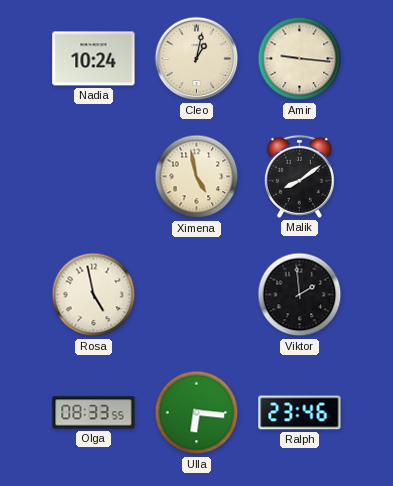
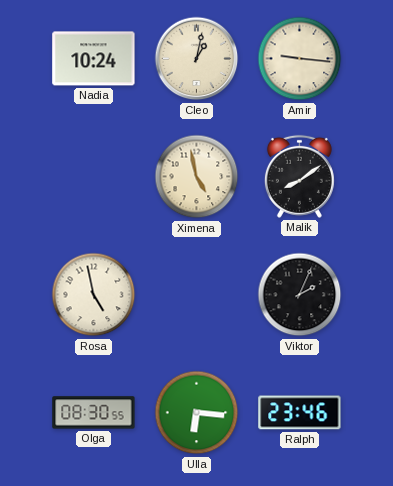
Viktor: 1:59 -> 2:04 (300, 295)
Olga: 08:33 -> 08:30 (94, 413)
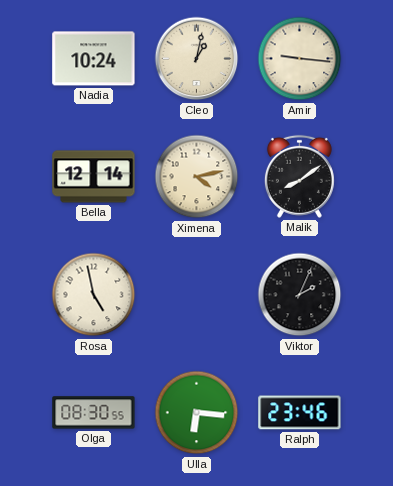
Bella: none -> 12:14 (94, 177)
Ximena: 4:58 -> 4:13 (197, 177)
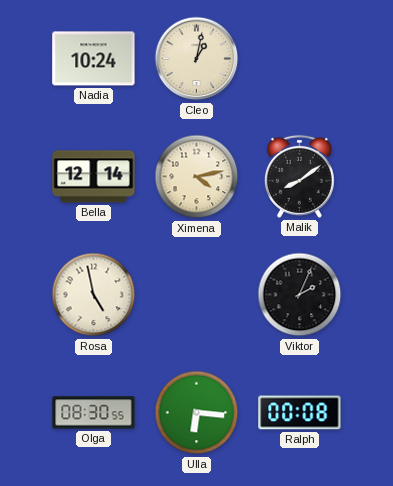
Amir: 9:16 -> none (300, 59)
Ralph: 23:46 -> 00:08 (300, 413)
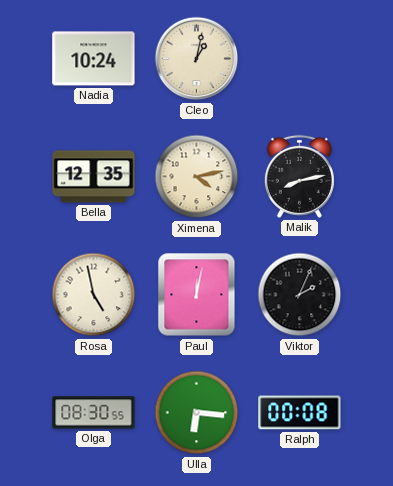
Bella: 12:14 -> 12:35 (94, 177)
Malik: 8:09 -> 8:13 (299, 176)
Paul: none -> 12:02 (197, 295)
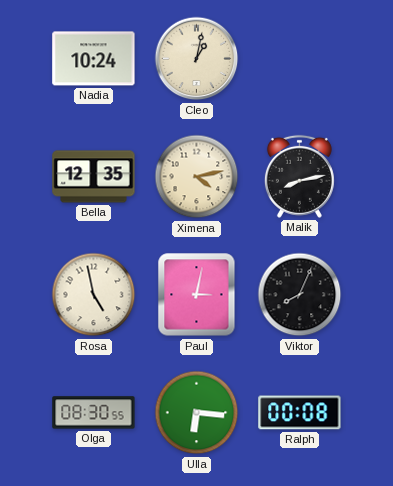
Paul: 12:02 -> 3:02 (197, 295)
Viktor: 2:04 -> 8:04 (300, 295)
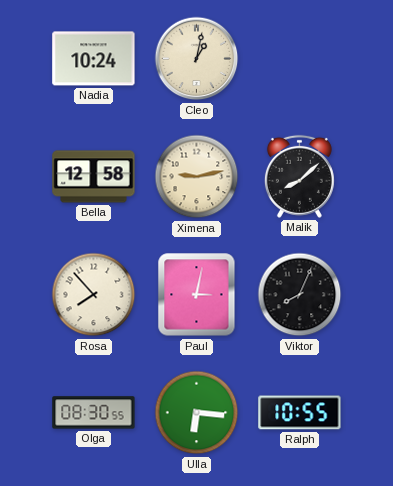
Bella: 12:35 -> 12:58 (94, 177)
Ximena: 4:13 -> 9:13 (197, 177)
Malik: 8:13 -> 8:08 (299, 176)
Rosa: 4:58 -> 7:53 (94, 295)
Ralph: 00:08 -> 10:55 (300, 413)
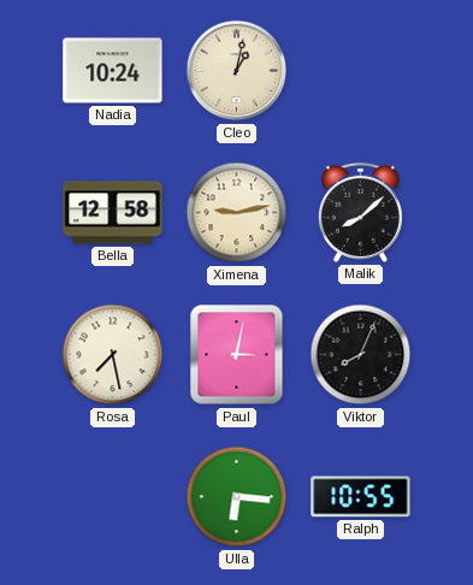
Rosa: 7:53 -> 7:28 (113, 355)
Olga: 08:30 -> none (94, 413)
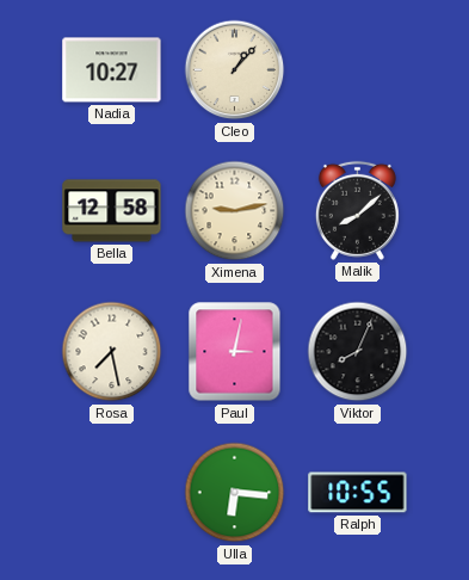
Nadia: 10:24 -> 10:27 (112, 70)
Cleo: 1:02 -> 1:07 (235, 70)
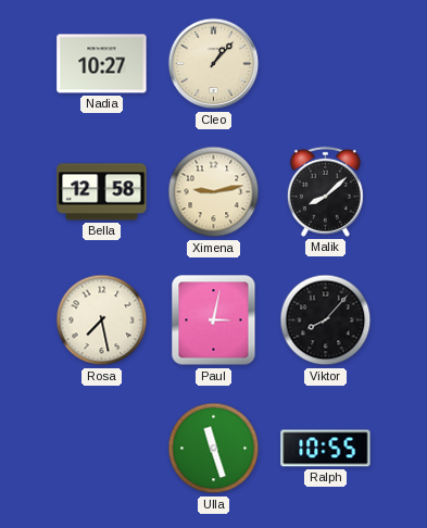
Viktor: 8:04 -> 8:07 (326, 320)
Ulla: 6:16 -> 11:27 (214, 449)
